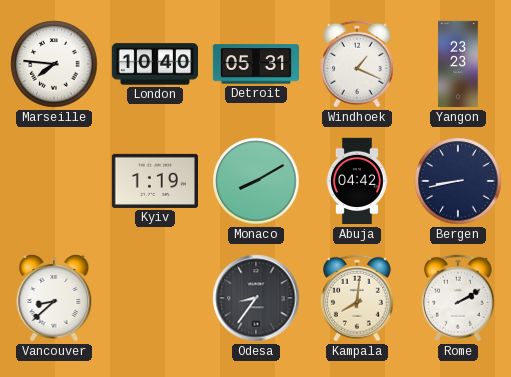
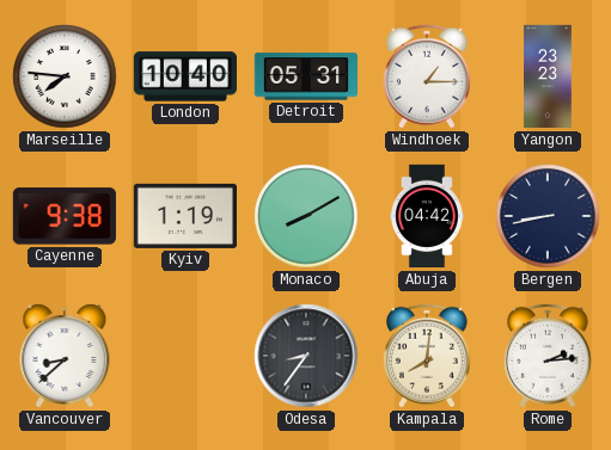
Windhoek: 1:19 -> 1:15 (427, 76)
Cayenne: none -> 9:38 (65, 216)
Rome: 2:10 -> 2:14 (548, 356)
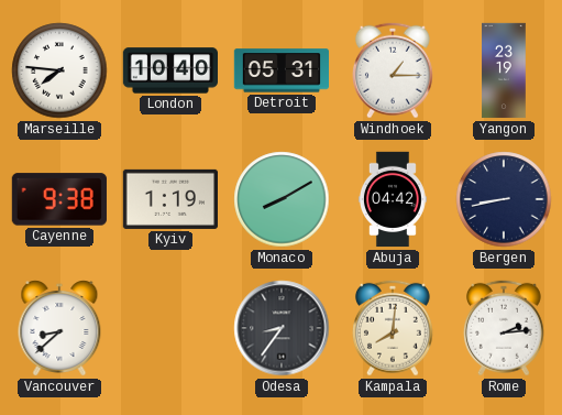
Yangon: 23:23 -> 23:19 (504, 70)
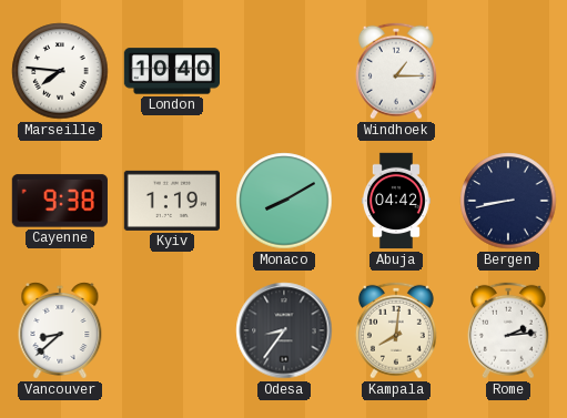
Detroit: 05:31 -> none (280, 70)
Yangon: 23:19 -> none (504, 70)
